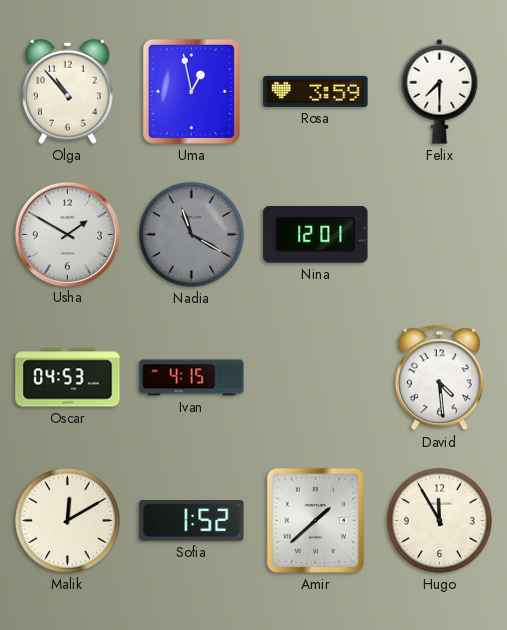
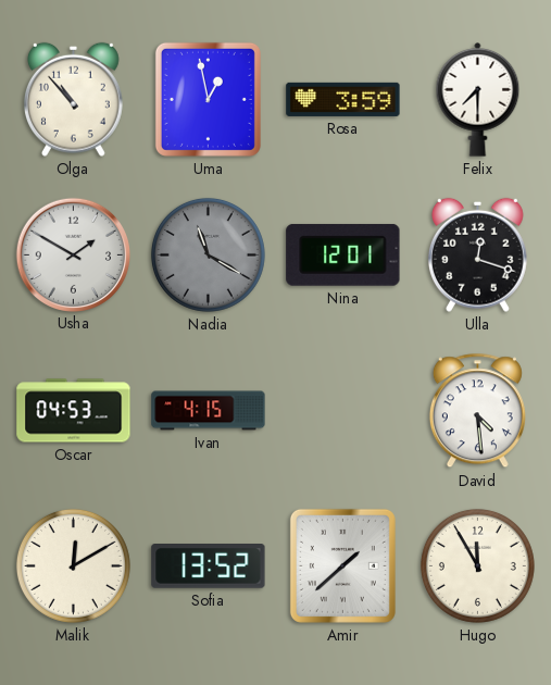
Ulla: none -> 12:18 (477, 254)
Sofia: 1:52 -> 13:52 (209, 566)
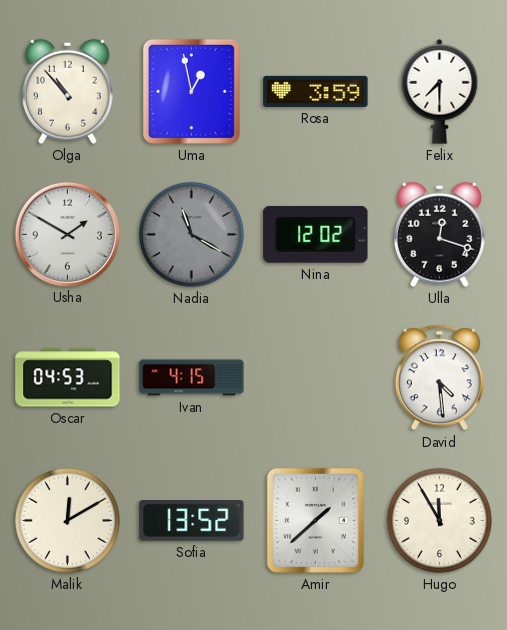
Nina: 12:01 -> 12:02 (316, 234)
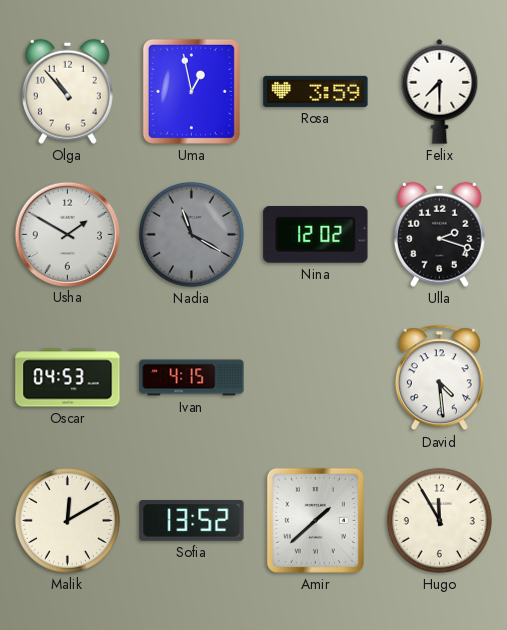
Ulla: 12:18 -> 2:18 (439, 234)
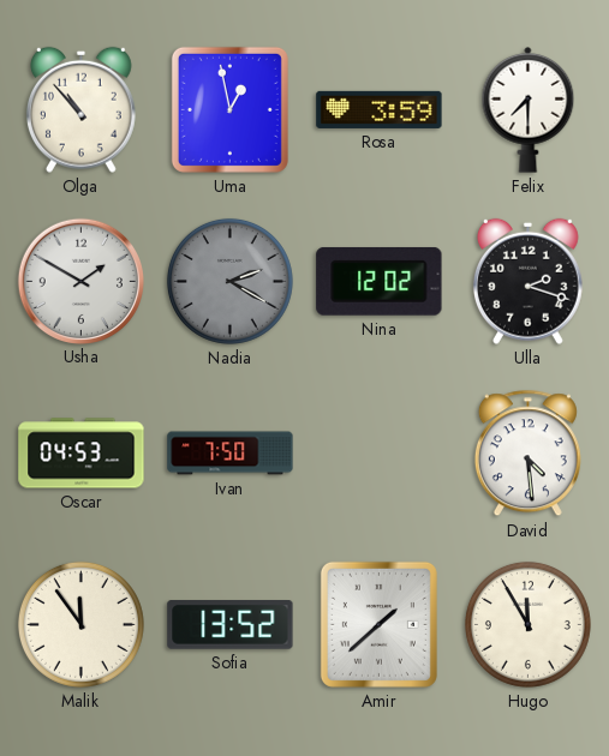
Nadia: 11:20 -> 2:20 (229, 281)
Ivan: 4:15 -> 7:50 (231, 454)
Malik: 12:10 -> 11:54 (80, 624)
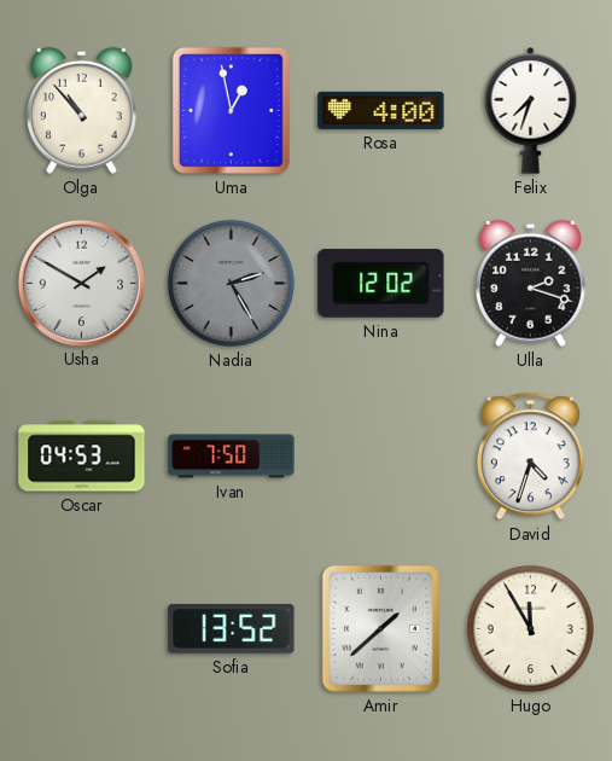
Rosa: 3:59 -> 4:00 (381, 110)
Felix: 7:30 -> 7:33 (531, 110)
Nadia: 2:20 -> 2:25 (231, 283)
David: 4:29 -> 4:33 (530, 457)
Malik: 11:54 -> none (80, 624)
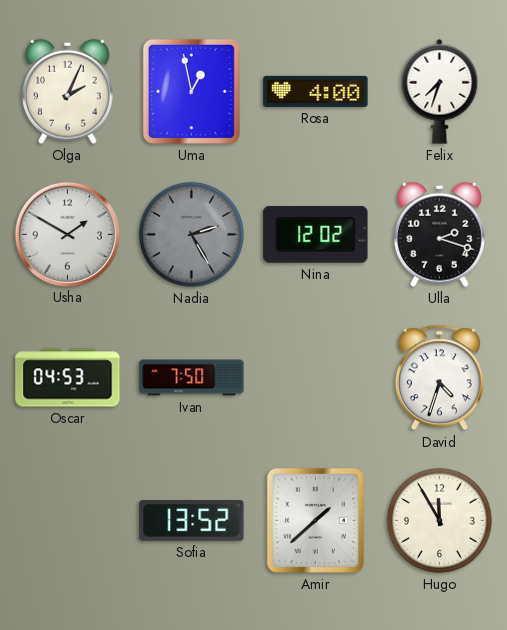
Olga: 10:53 -> 2:04 (67, 91)
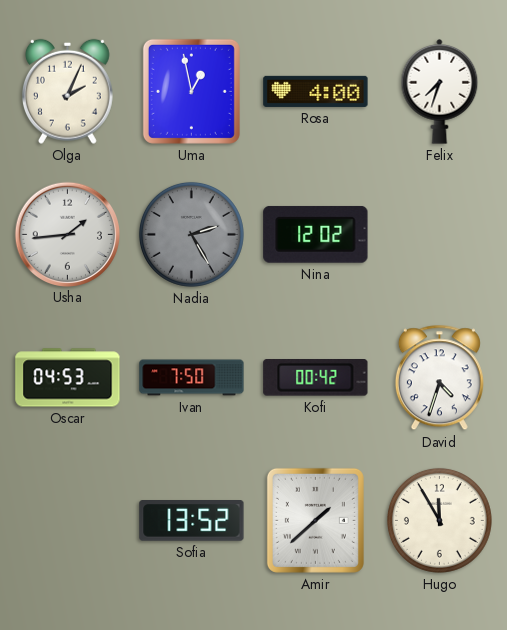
Usha: 1:50 -> 1:44 (67, 234)
Ulla: 2:18 -> none (439, 234)
Kofi: none -> 00:42 (316, 378)
